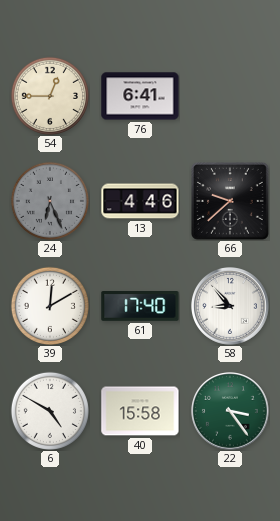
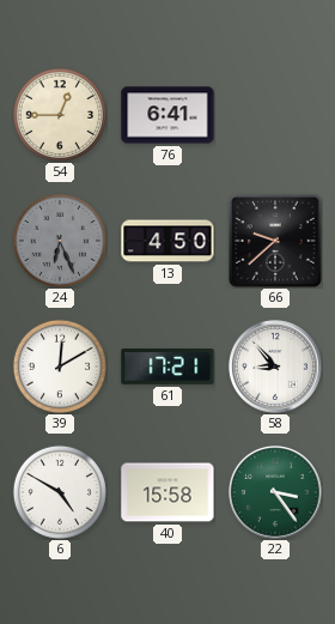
13: 4:46 -> 4:50 (167, 241)
61: 17:40 -> 17:21 (167, 368)
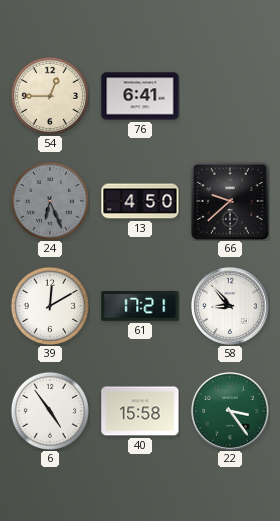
6: 4:50 -> 4:54 (50, 411)
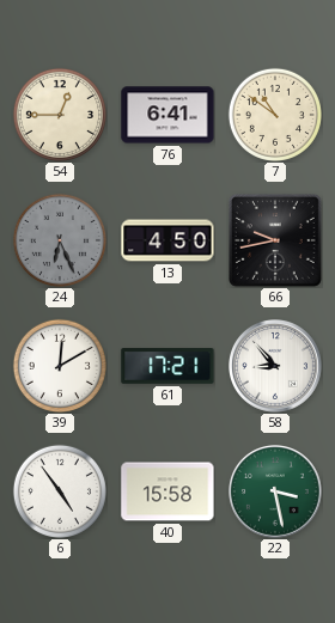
7: none -> 10:51 (275, 115)
66: 9:38 -> 9:43 (275, 240)
22: 3:24 -> 3:28 (276, 493)
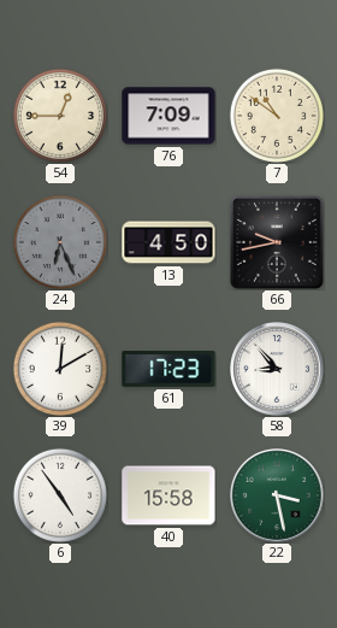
76: 6:41 -> 7:09 (168, 116)
61: 17:21 -> 17:23 (168, 370)
